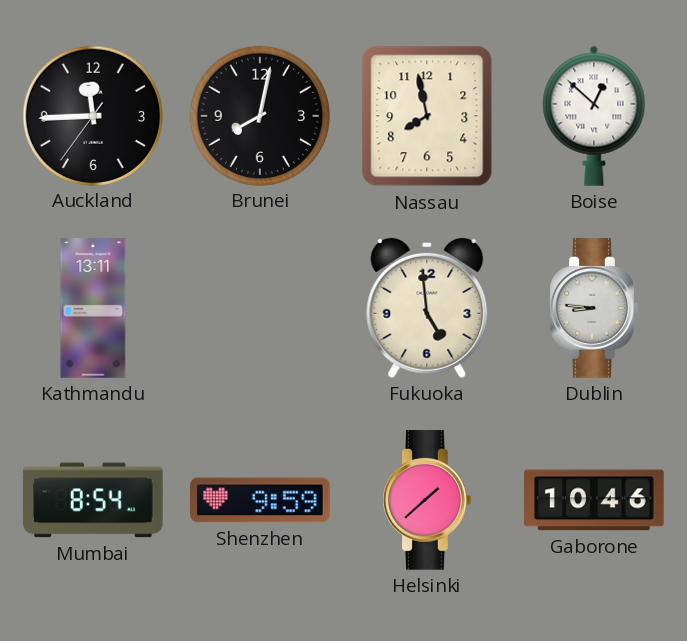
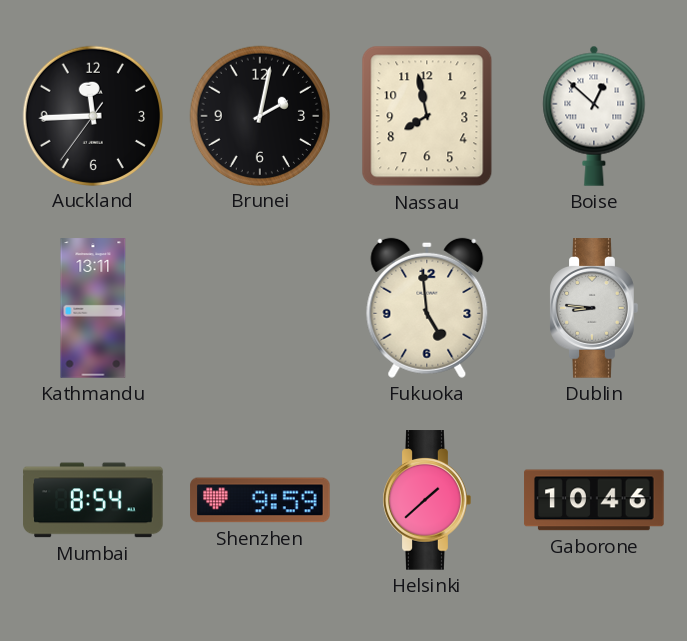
Brunei: 8:02 -> 2:02 (259, 115)
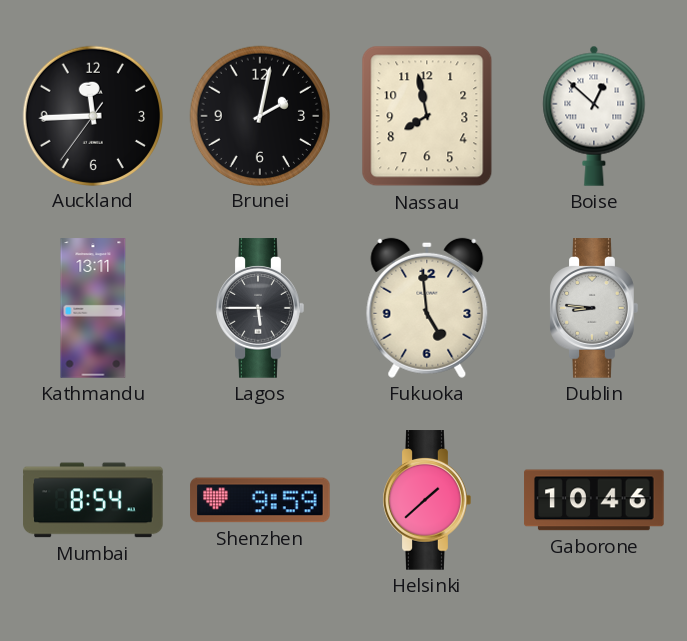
Lagos: none -> 5:45 (260, 308)
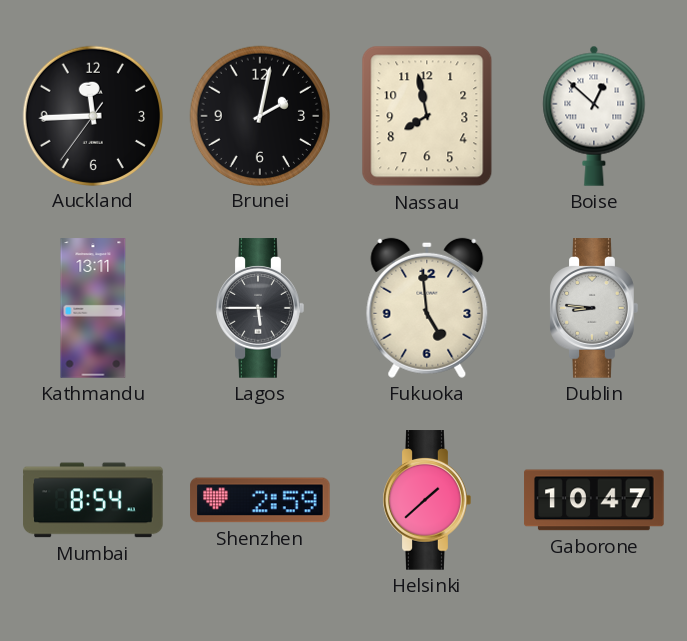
Shenzhen: 9:59 -> 2:59 (260, 500)
Gaborone: 10:46 -> 10:47 (594, 500)
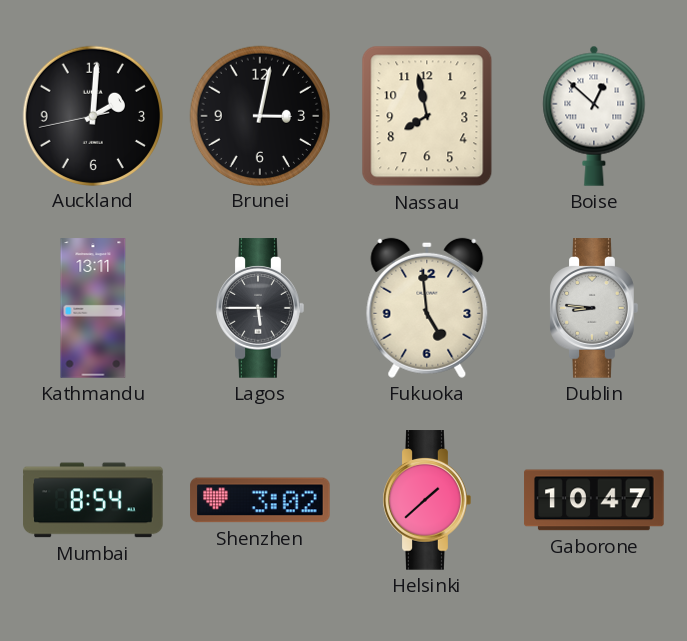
Auckland: 11:44 -> 2:00 (92, 115)
Brunei: 2:02 -> 3:02 (259, 115)
Shenzhen: 2:59 -> 3:02 (260, 500)
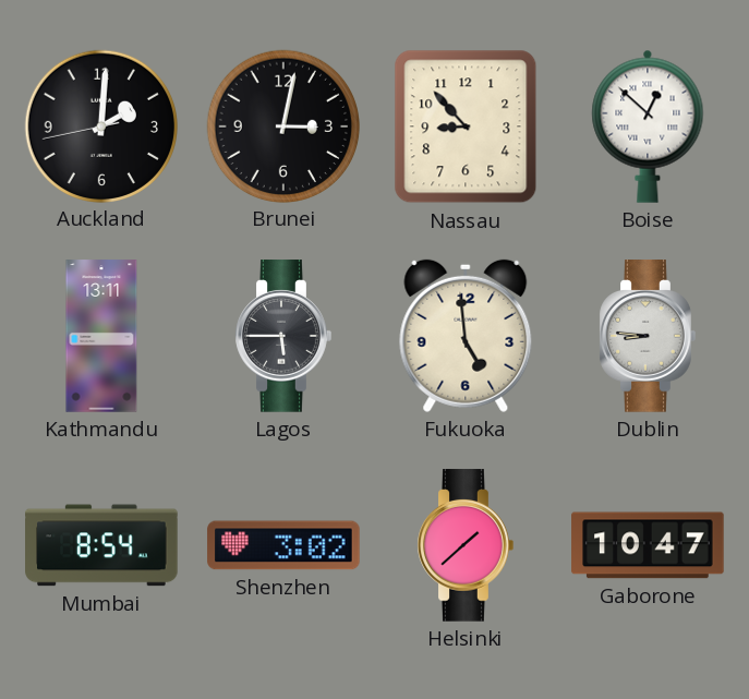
Nassau: 7:58 -> 8:53 (466, 126)
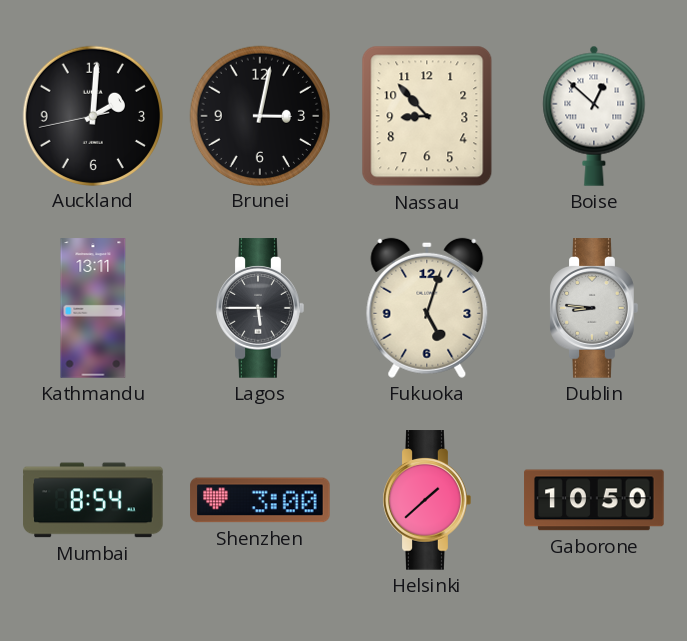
Fukuoka: 4:59 -> 5:03 (427, 308)
Shenzhen: 3:02 -> 3:00 (260, 500)
Gaborone: 10:47 -> 10:50 (594, 500)
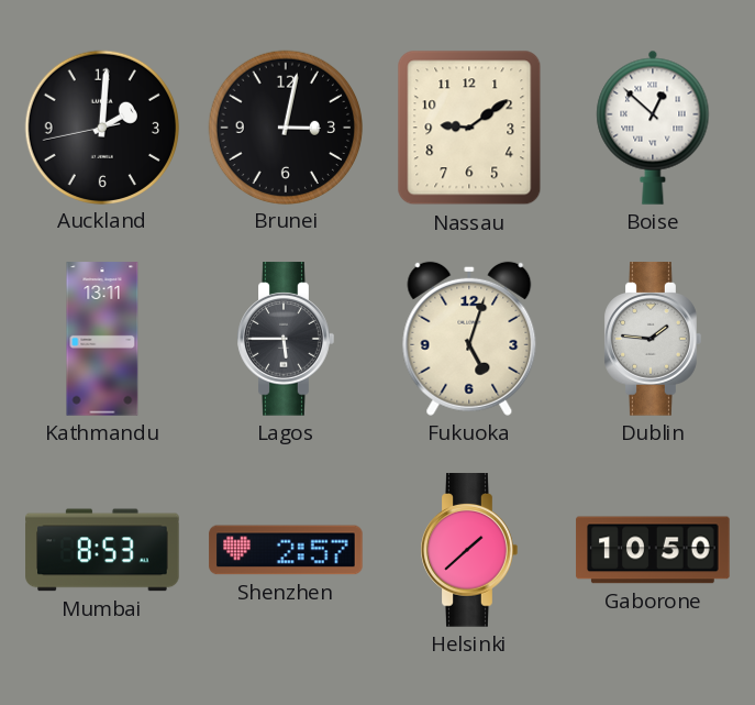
Nassau: 8:53 -> 9:09 (469, 128)
Dublin: 8:46 -> 1:46 (653, 339)
Mumbai: 8:54 -> 8:53 (102, 550)
Shenzhen: 3:00 -> 2:57 (286, 550)
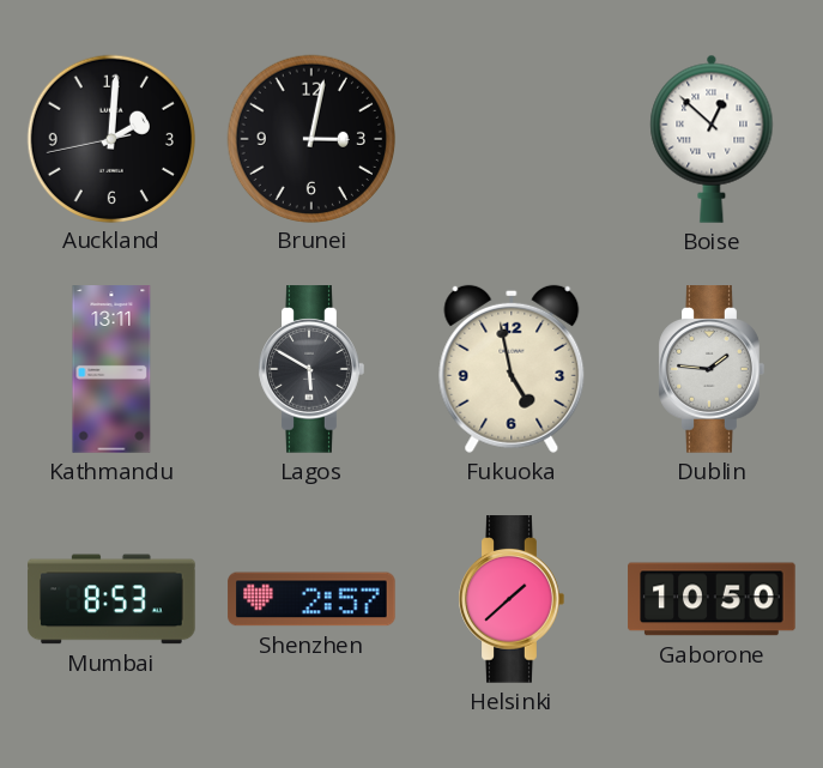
Nassau: 9:09 -> none (469, 128)
Lagos: 5:45 -> 5:50 (311, 369)
Fukuoka: 5:03 -> 4:58 (512, 369)
